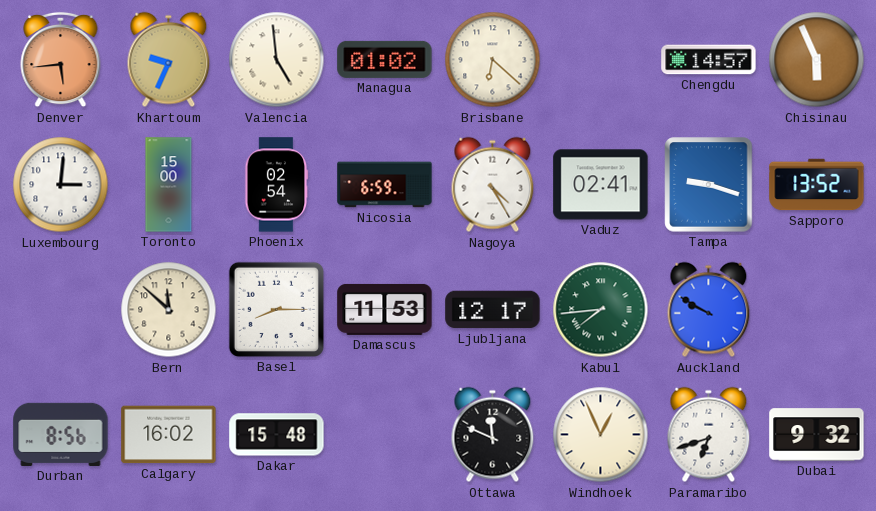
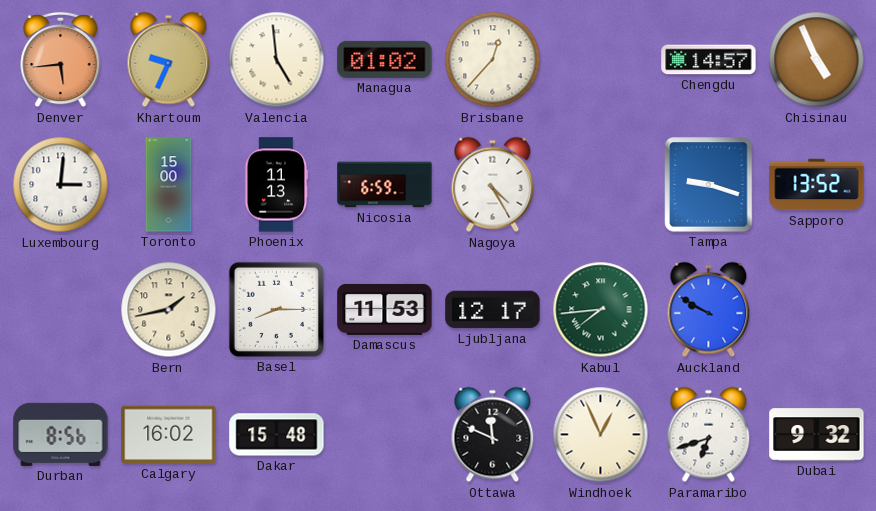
Brisbane: 6:22 -> 12:37 (493, 60)
Chisinau: 5:56 -> 4:56 (817, 60)
Phoenix: 02:54 -> 11:13 (276, 185)
Vaduz: 02:41 -> none (601, 185)
Bern: 11:52 -> 1:43 (169, 310)
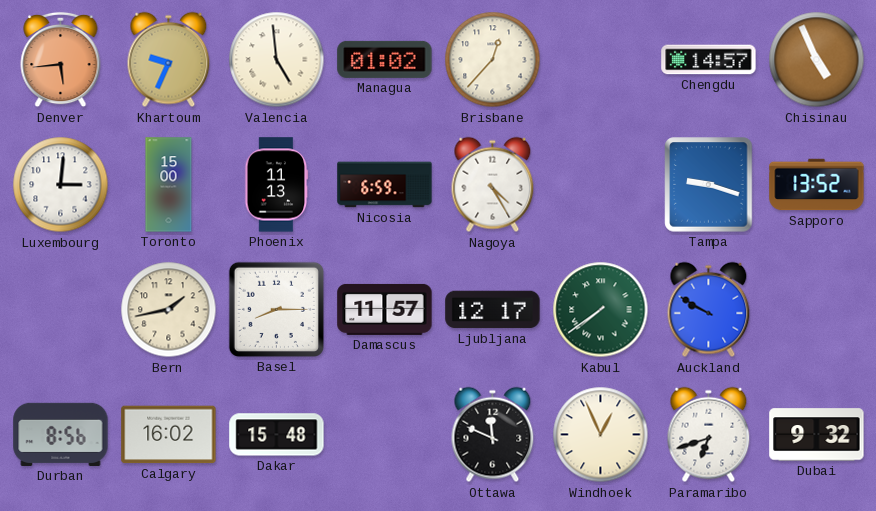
Damascus: 11:53 -> 11:57 (385, 309)
Kabul: 7:44 -> 7:39 (601, 310)
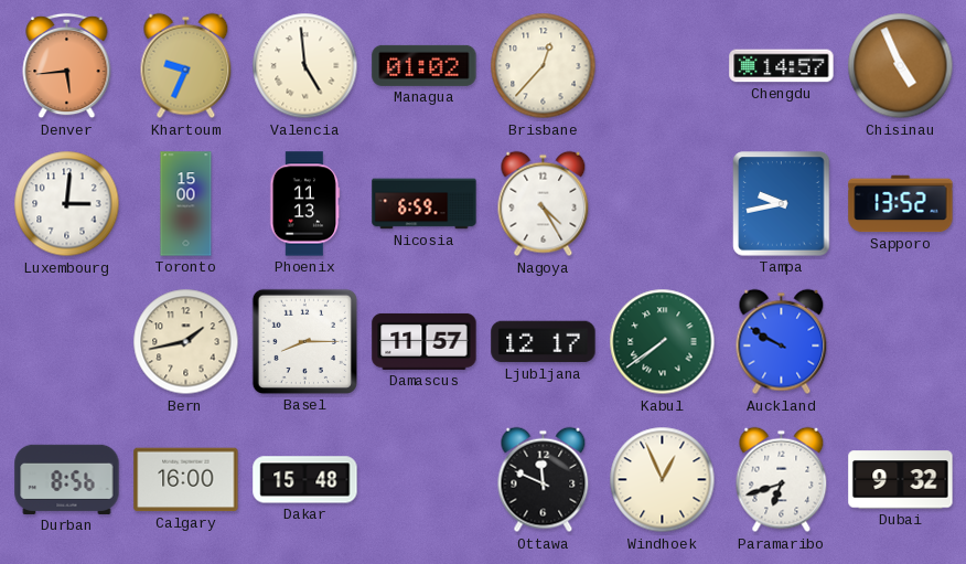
Tampa: 9:18 -> 9:43 (782, 204)
Calgary: 16:02 -> 16:00 (186, 480)
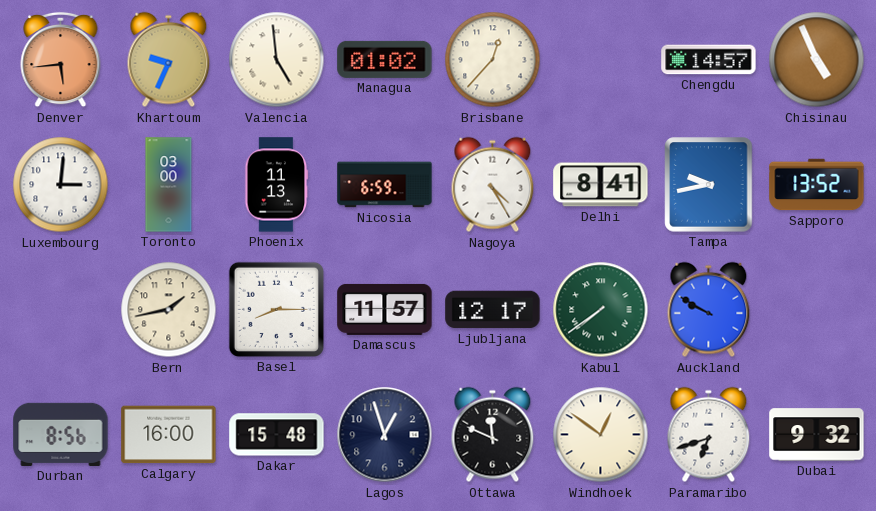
Toronto: 15:00 -> 03:00 (169, 185)
Delhi: none -> 8:41 (601, 185)
Lagos: none -> 12:57 (385, 435)
Windhoek: 12:56 -> 12:51 (601, 435)
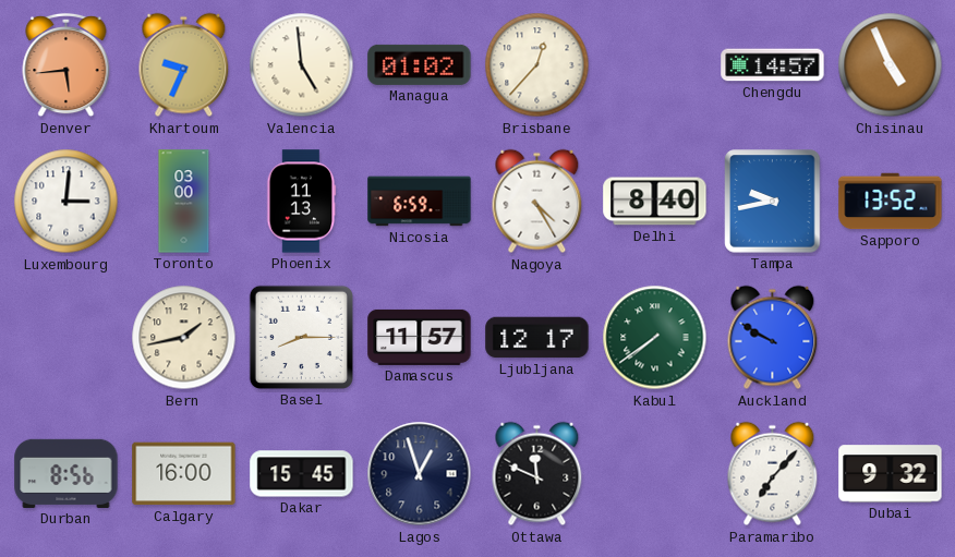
Delhi: 8:41 -> 8:40 (655, 202)
Dakar: 15:48 -> 15:45 (302, 474)
Windhoek: 12:51 -> none (601, 435)
Paramaribo: 6:42 -> 7:07 (773, 474)
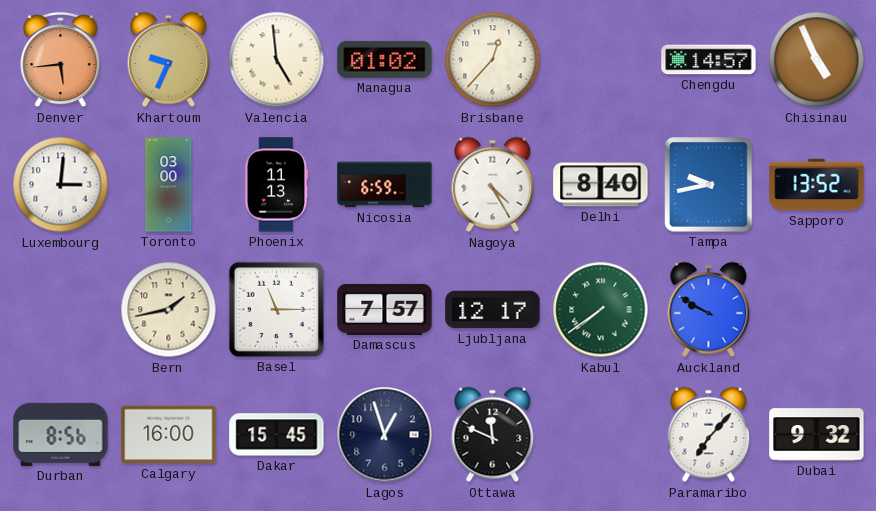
Basel: 8:15 -> 11:15 (276, 309)
Damascus: 11:57 -> 7:57 (385, 309)
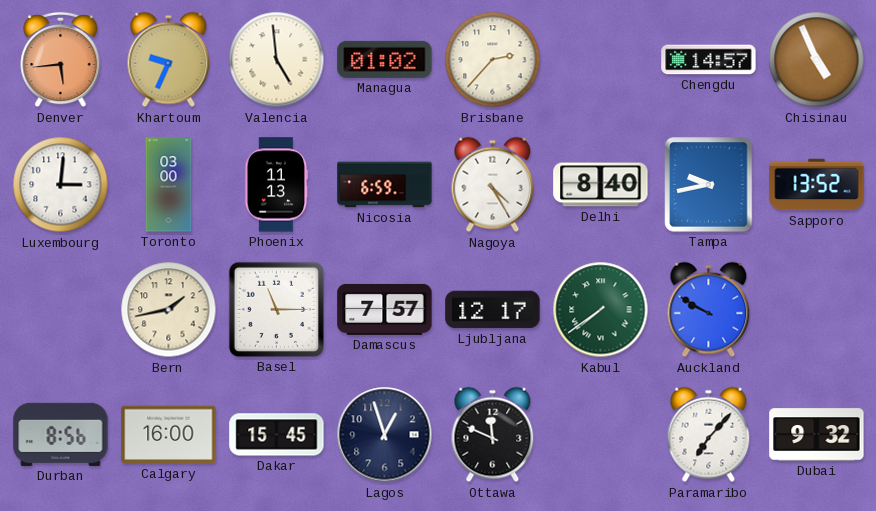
Brisbane: 12:37 -> 2:37 (493, 60)
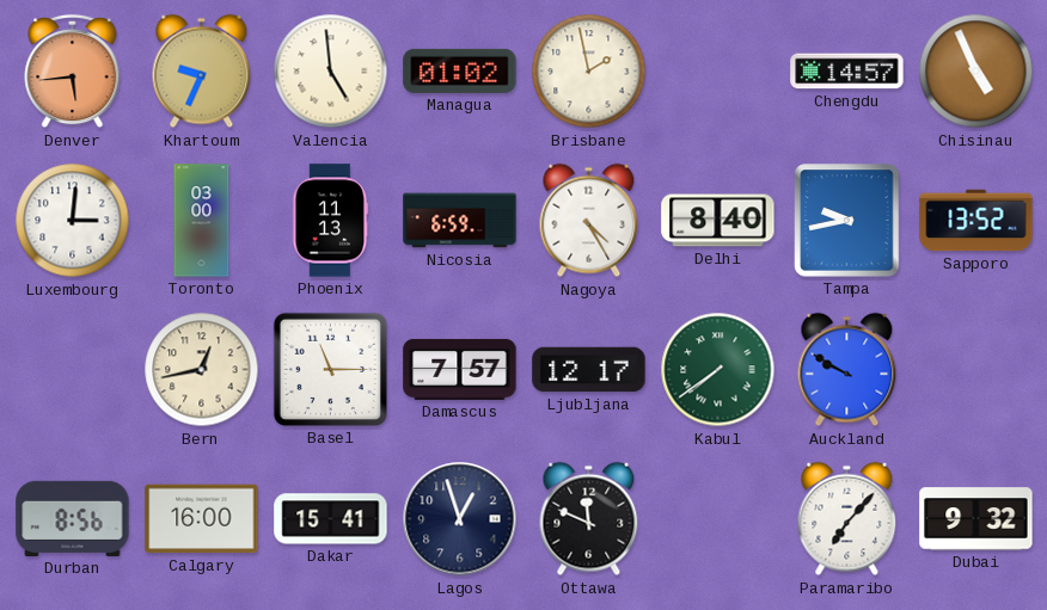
Brisbane: 2:37 -> 1:58 (589, 72)
Bern: 1:43 -> 12:43 (202, 370)
Dakar: 15:45 -> 15:41 (331, 519)
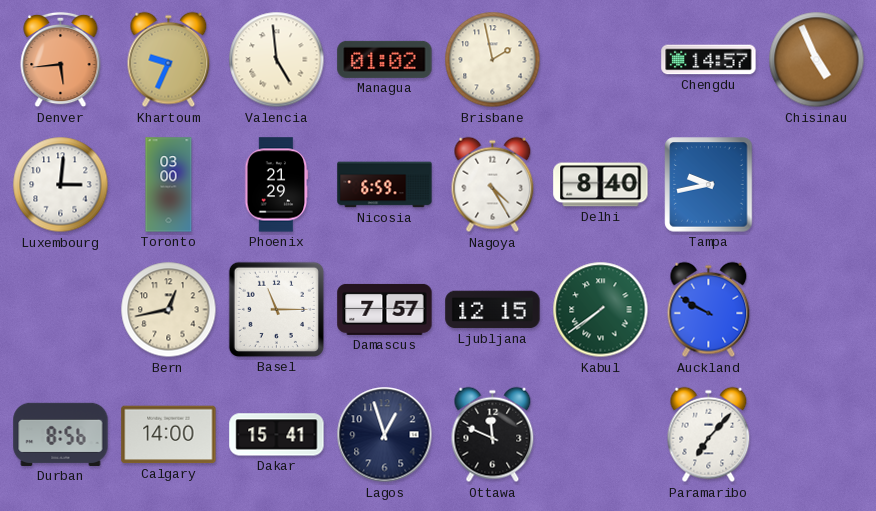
Phoenix: 11:13 -> 21:29 (276, 185)
Sapporo: 13:52 -> none (976, 221)
Ljubljana: 12:17 -> 12:15 (493, 310)
Calgary: 16:00 -> 14:00 (169, 435)
Dubai: 9:32 -> none (976, 519)
